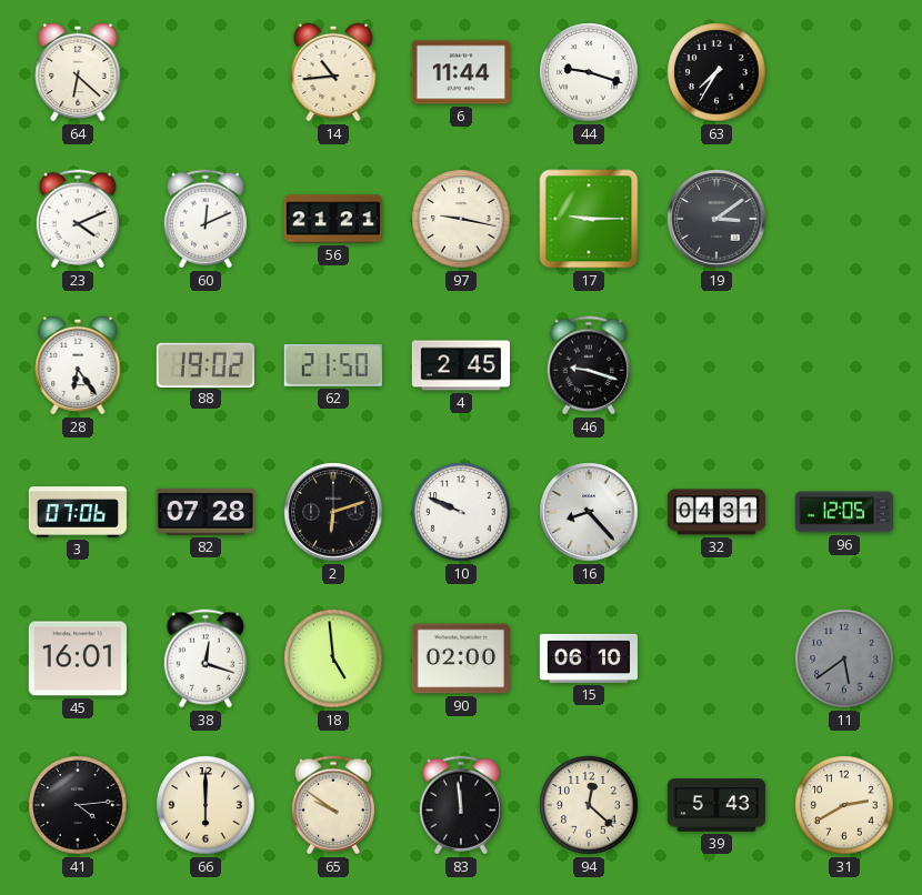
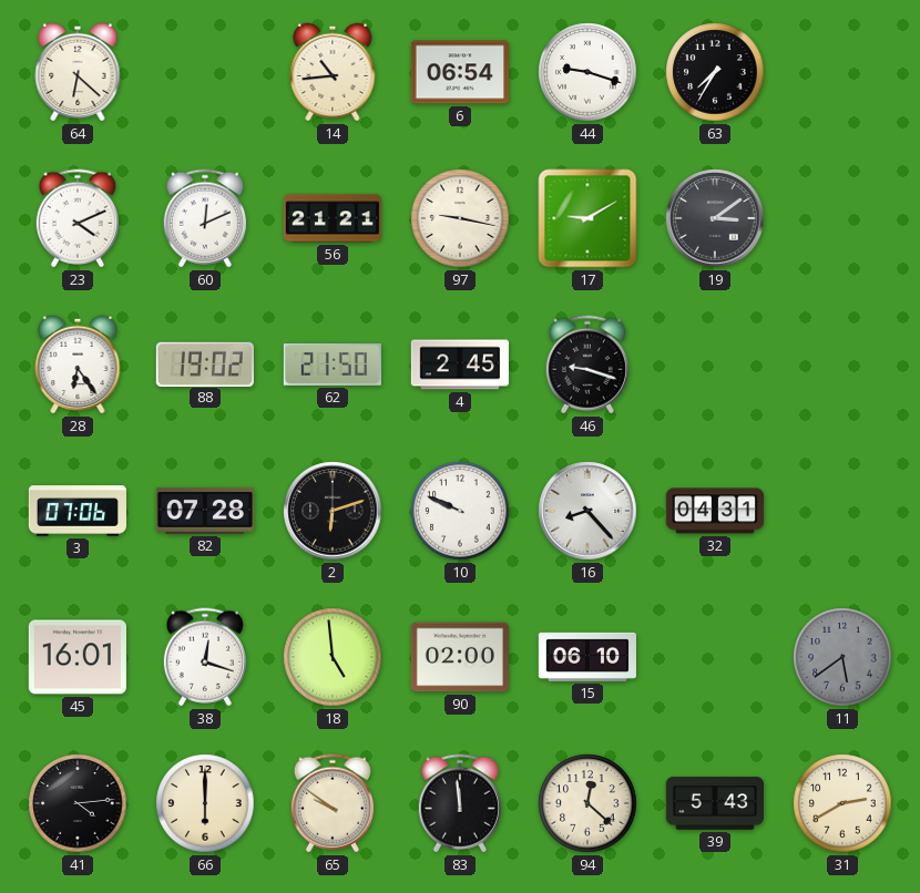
6: 11:44 -> 06:54 (460, 72)
17: 9:15 -> 9:10 (587, 218)
96: 12:05 -> none (844, 512)
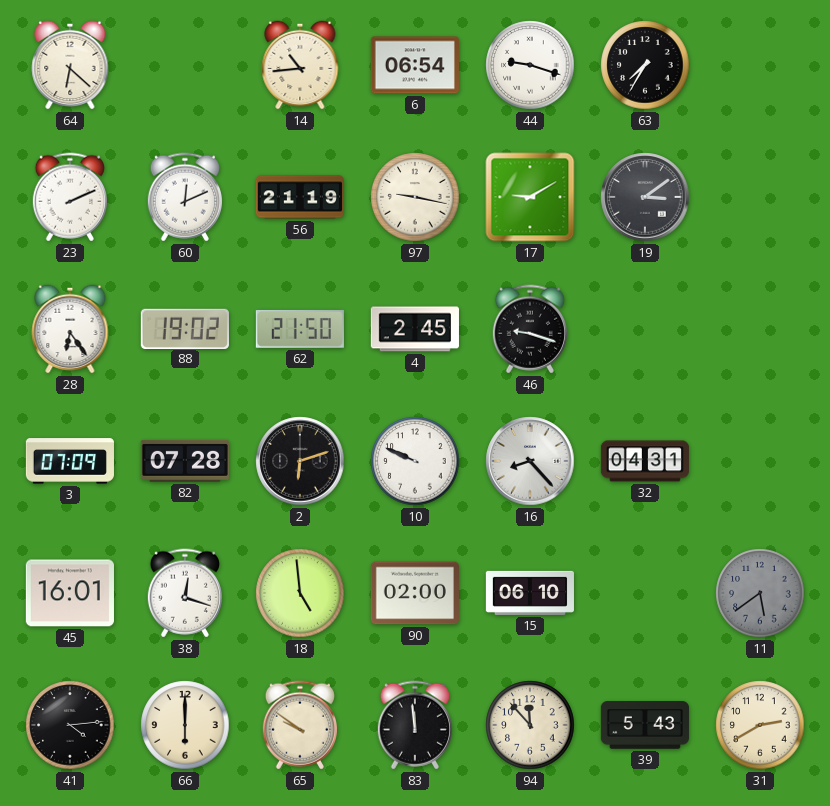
23: 4:11 -> 2:11 (70, 197)
56: 21:21 -> 21:19 (300, 197)
3: 07:06 -> 07:09 (70, 461)
94: 12:22 -> 11:53 (530, 725)
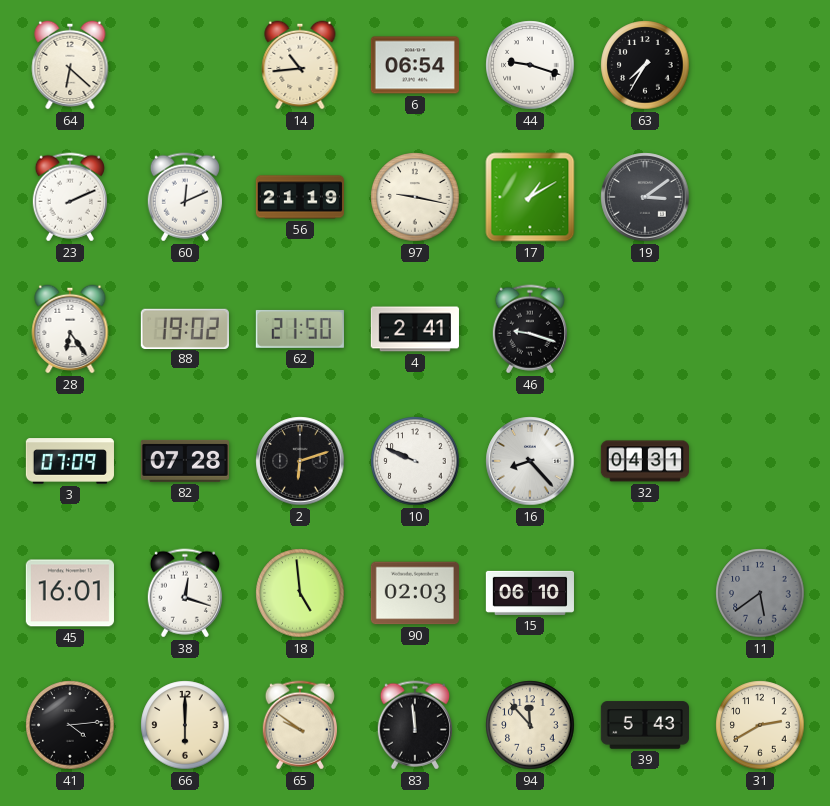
17: 9:10 -> 1:10 (530, 197)
4: 2:45 -> 2:41 (415, 329)
90: 02:00 -> 02:03 (415, 593)
